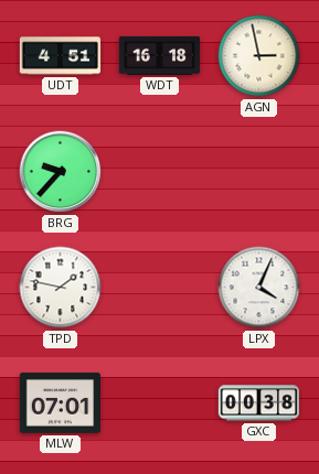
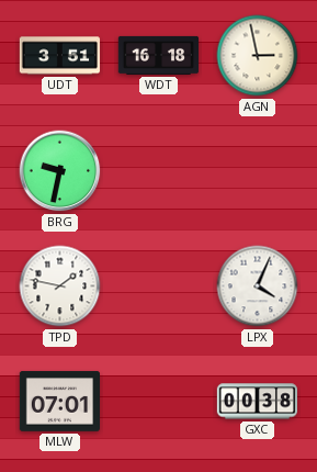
UDT: 4:51 -> 3:51 (60, 56)
BRG: 9:37 -> 9:32 (60, 171)
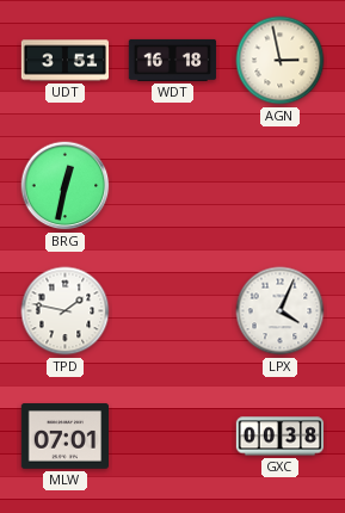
BRG: 9:32 -> 12:32 (66, 186)
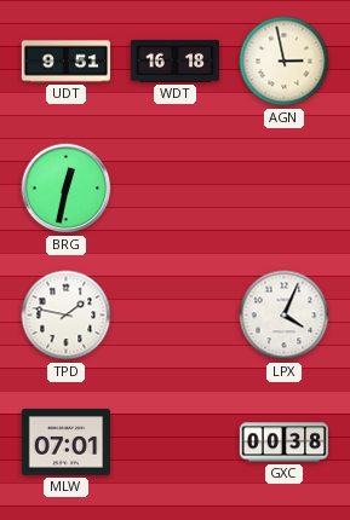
UDT: 3:51 -> 9:51 (67, 62)
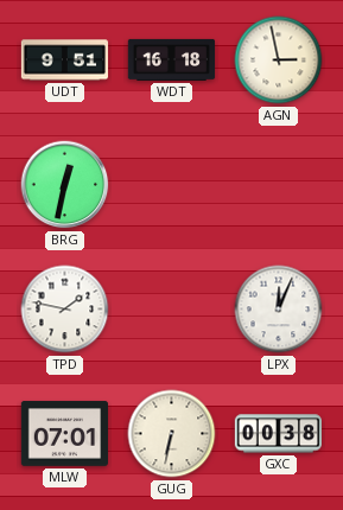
LPX: 4:04 -> 12:04 (279, 310)
GUG: none -> 6:32 (172, 434)
